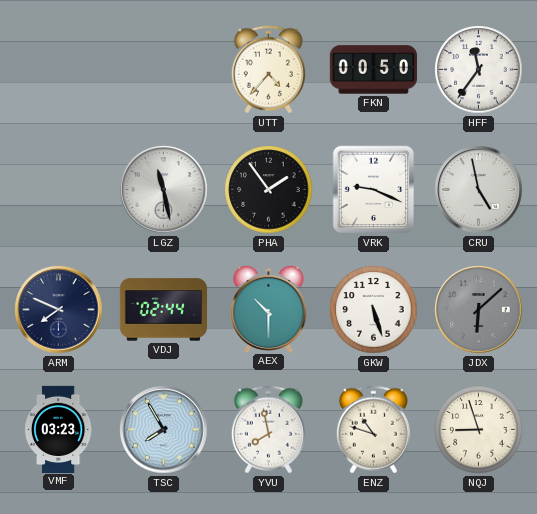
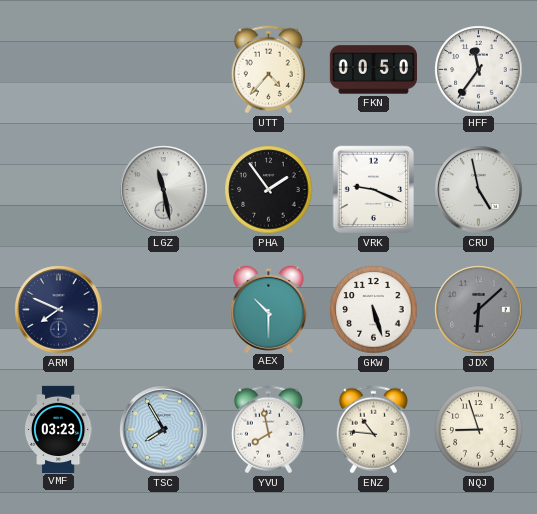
VDJ: 02:44 -> none (163, 310)
ENZ: 10:48 -> 10:46 (373, 430)
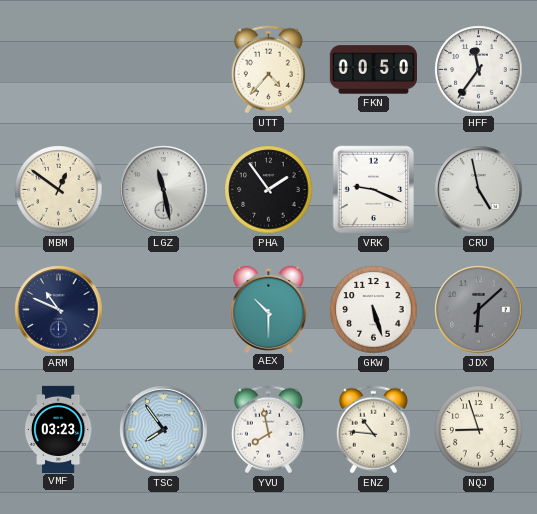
MBM: none -> 12:51 (59, 190)
ARM: 7:49 -> 10:49 (59, 310)
TSC: 7:55 -> 7:54 (164, 430)
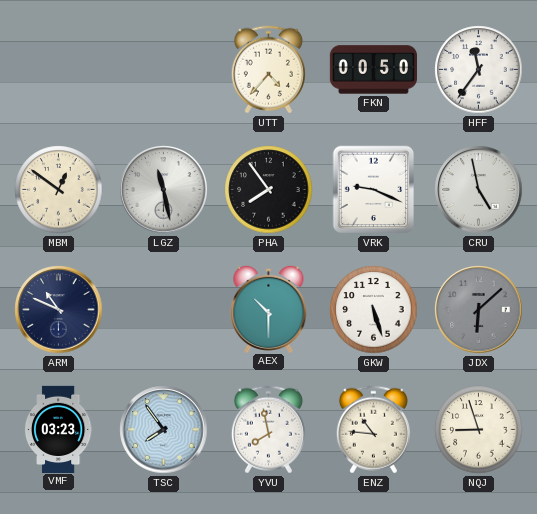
PHA: 1:54 -> 7:54 (269, 190)
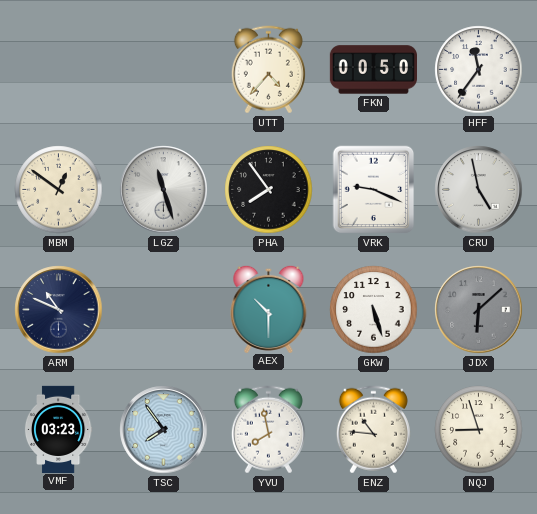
LGZ: 11:28 -> 11:27 (164, 190)
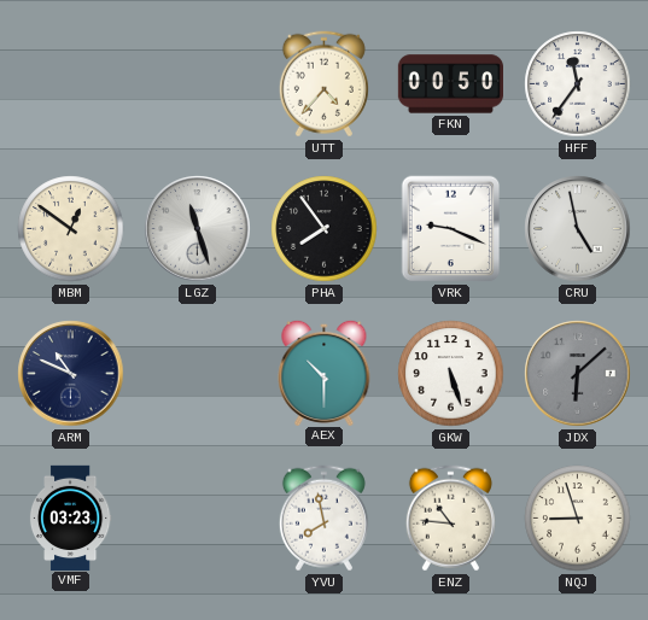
TSC: 7:54 -> none (164, 430)
